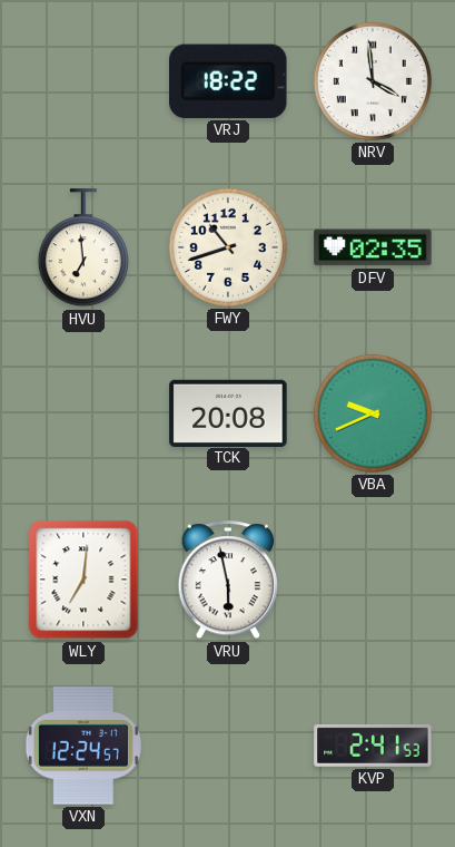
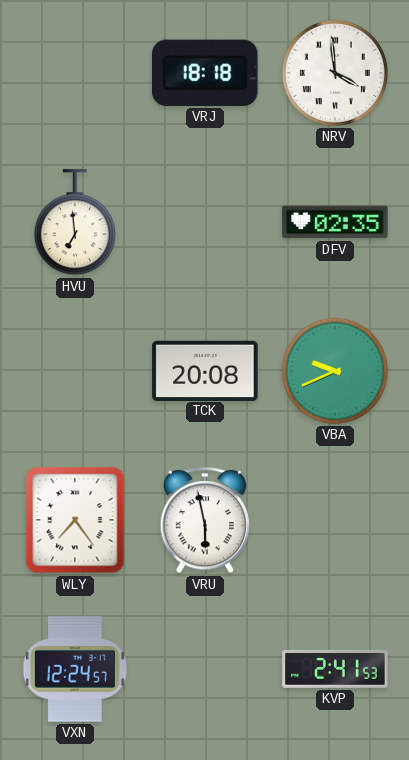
VRJ: 18:22 -> 18:18 (205, 73)
FWY: 10:42 -> none (228, 247)
WLY: 7:01 -> 7:24 (75, 520)
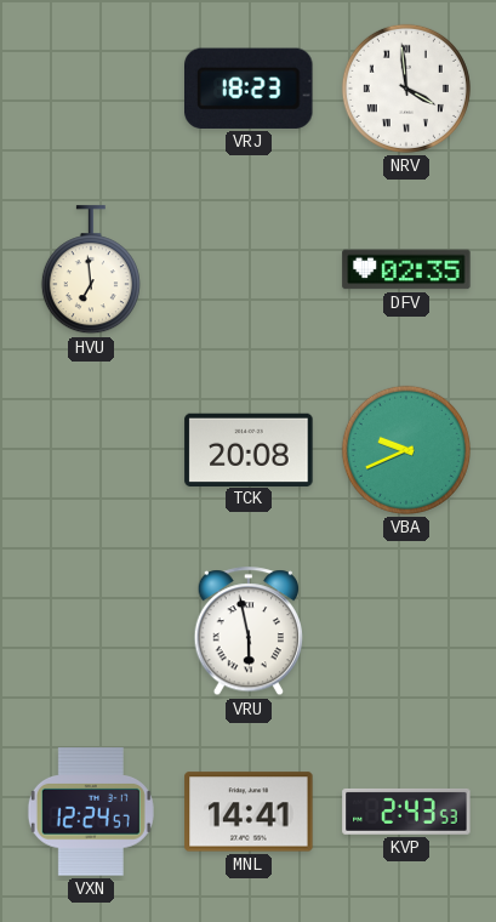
VRJ: 18:18 -> 18:23 (249, 89)
WLY: 7:24 -> none (75, 520)
MNL: none -> 14:41 (249, 812)
KVP: 2:41 -> 2:43 (406, 812)
